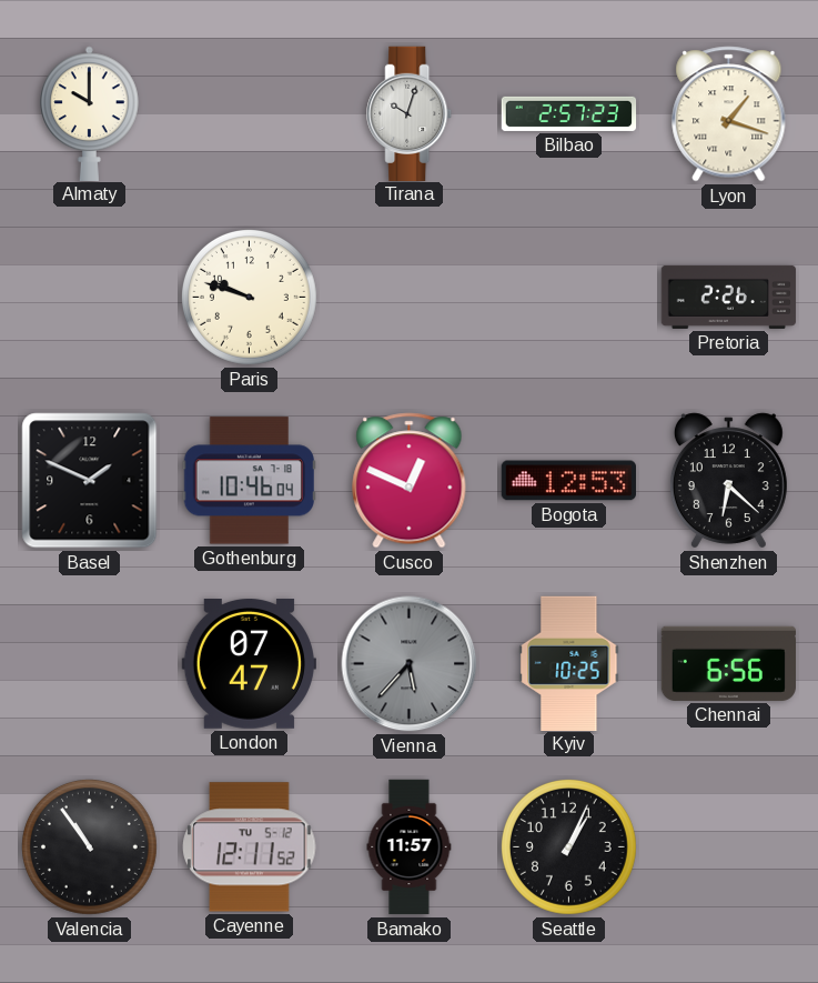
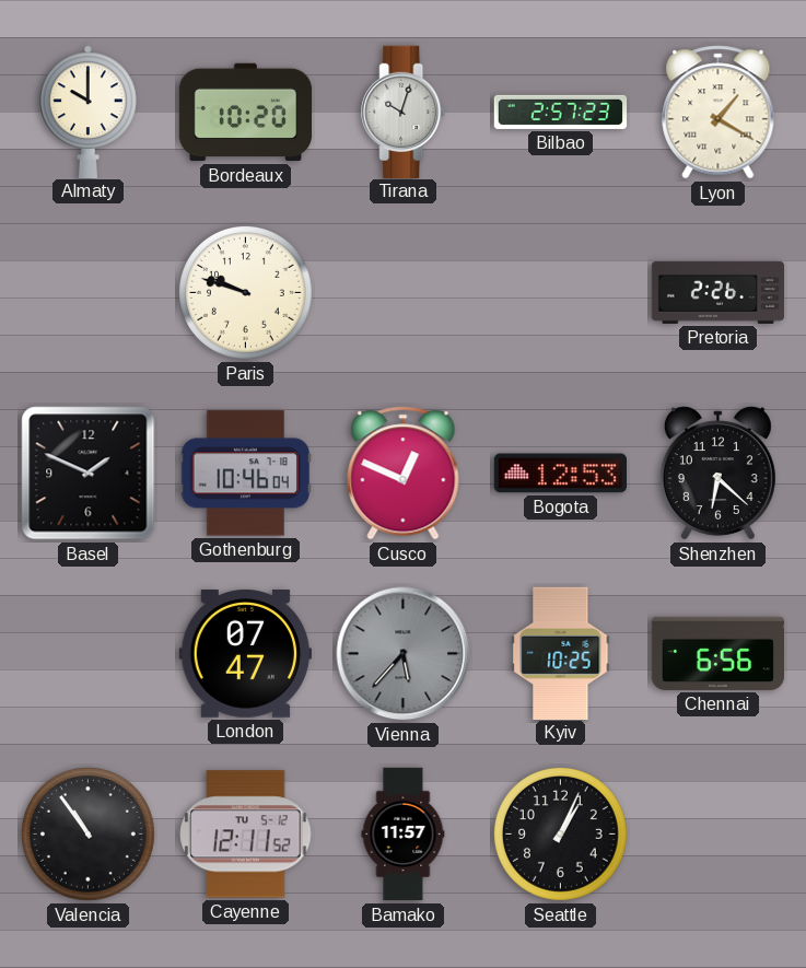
Bordeaux: none -> 10:20 (246, 113)
Lyon: 1:18 -> 1:20 (719, 113)
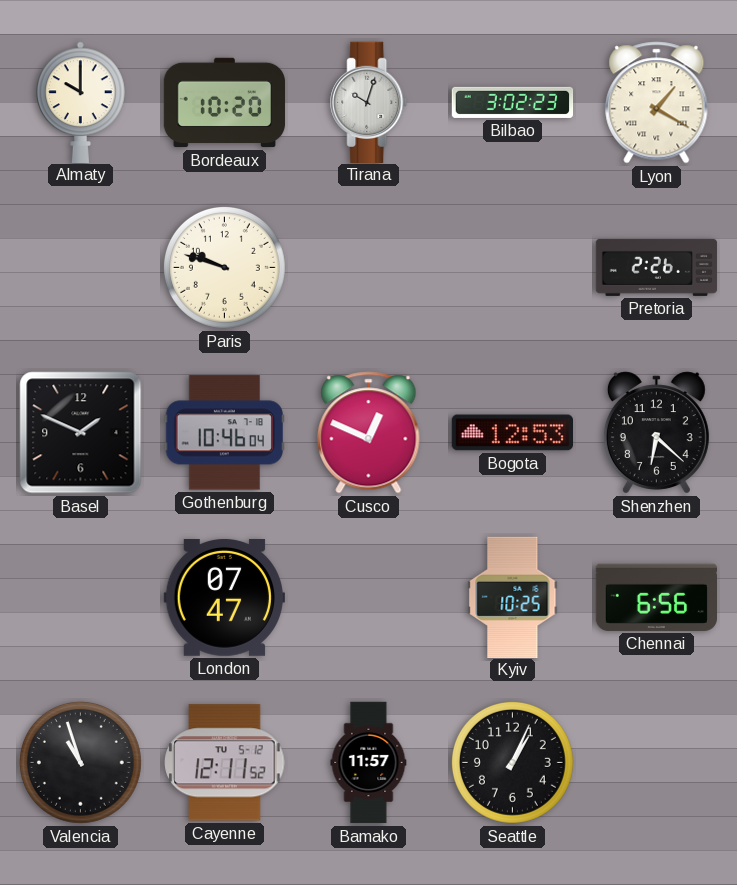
Bilbao: 2:57 -> 3:02 (513, 102)
Vienna: 5:37 -> none (404, 654)
Valencia: 10:54 -> 10:57 (80, 762)
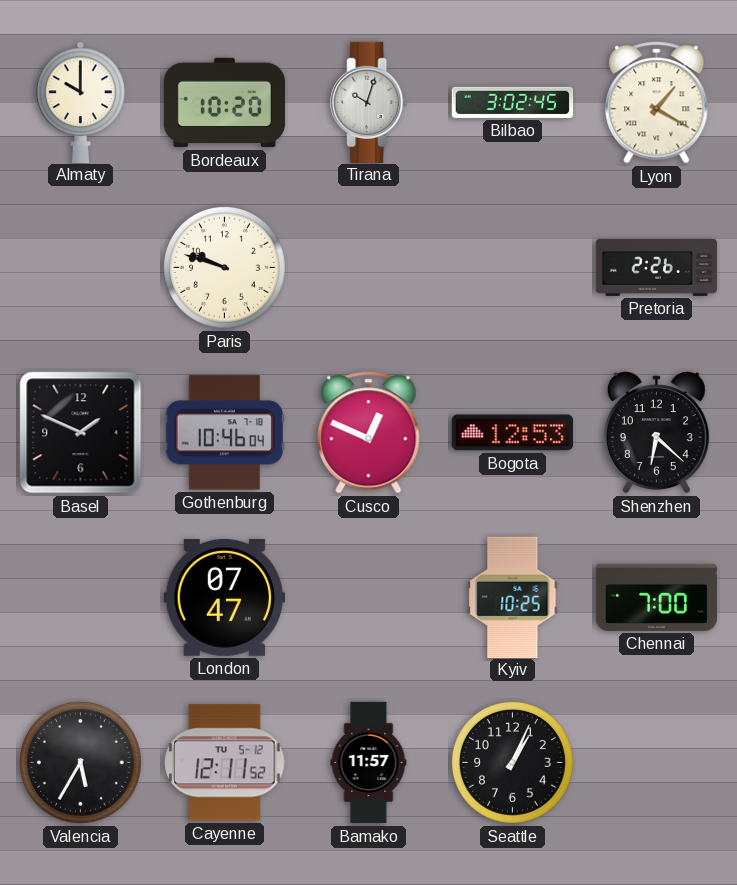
Bilbao: 3:02:23 -> 3:02:45 (513, 102)
Chennai: 6:56 -> 7:00 (656, 597)
Valencia: 10:57 -> 5:35 (80, 762)
